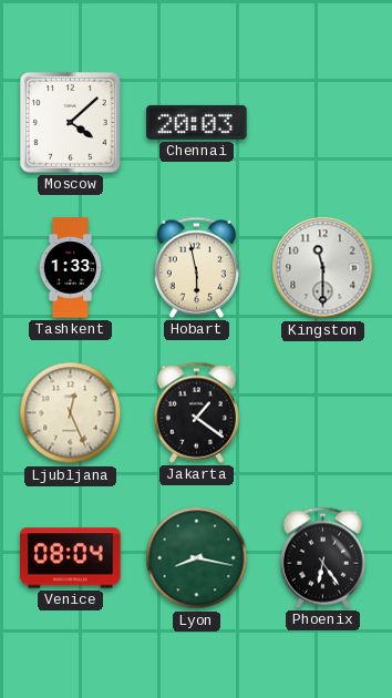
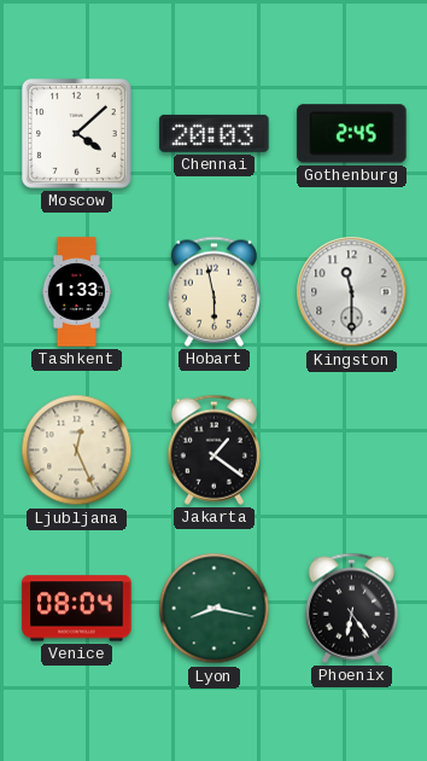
Gothenburg: none -> 2:45 (352, 134)
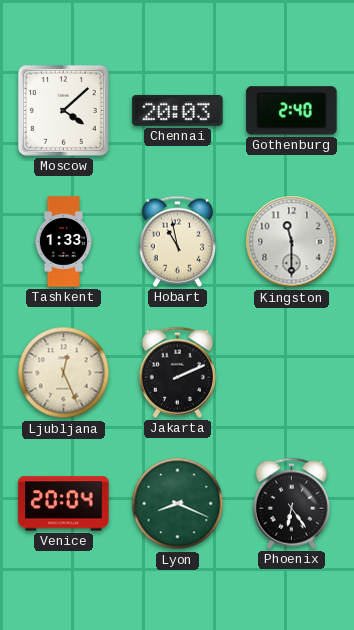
Gothenburg: 2:45 -> 2:40 (292, 111)
Hobart: 5:58 -> 10:58 (177, 241)
Jakarta: 1:21 -> 2:11 (177, 372)
Venice: 08:04 -> 20:04 (64, 504)
Lyon: 8:17 -> 8:19 (178, 504)
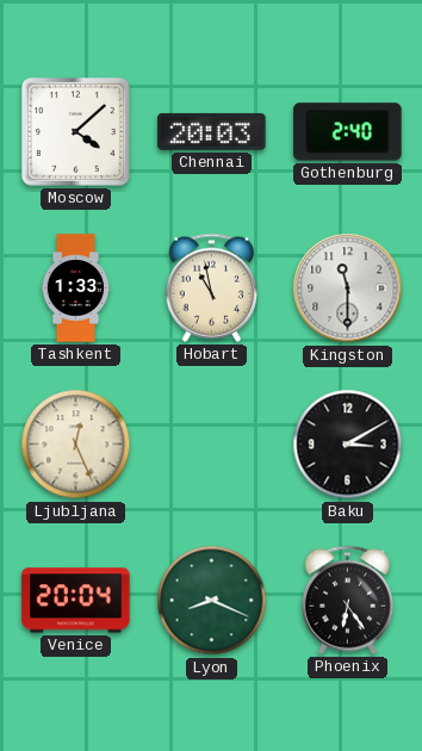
Jakarta: 2:11 -> none (177, 372)
Baku: none -> 3:10 (348, 445)
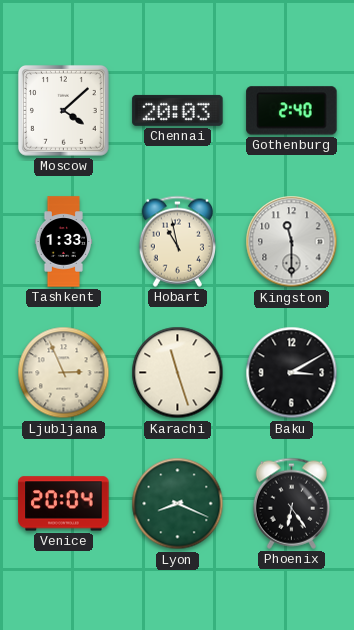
Ljubljana: 12:26 -> 2:56 (64, 373)
Karachi: none -> 11:27 (178, 373)
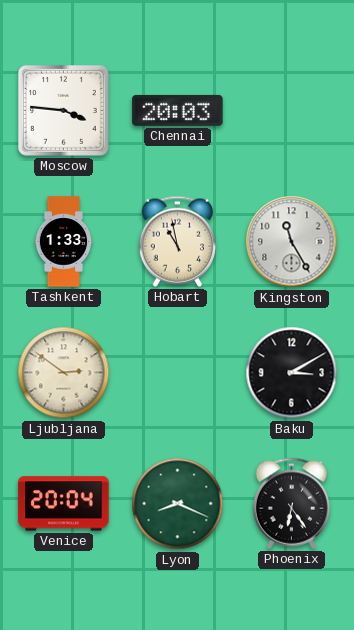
Moscow: 4:08 -> 3:46 (63, 110)
Gothenburg: 2:40 -> none (292, 111)
Kingston: 11:30 -> 11:25 (292, 242)
Ljubljana: 2:56 -> 2:51 (64, 373)
Karachi: 11:27 -> none (178, 373)
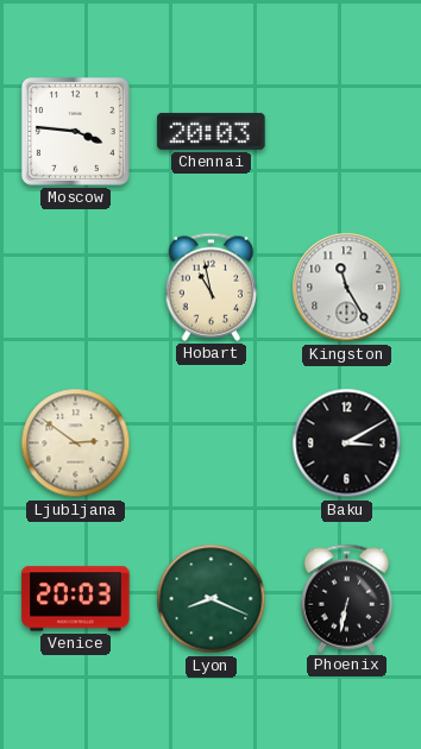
Tashkent: 1:33 -> none (64, 242)
Venice: 20:04 -> 20:03 (76, 599)
Phoenix: 6:24 -> 6:32 (346, 598)
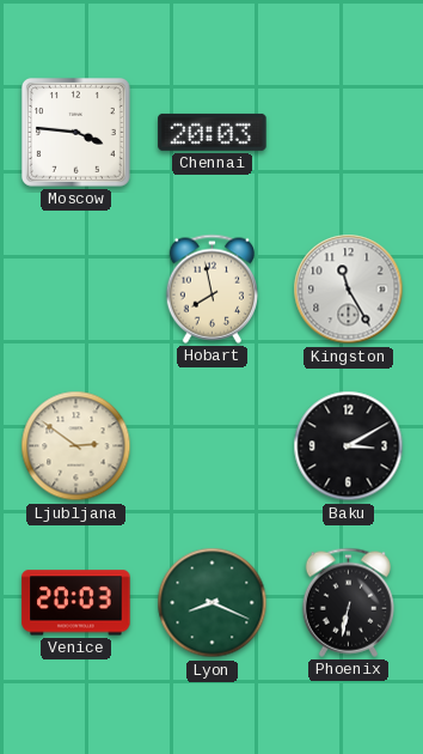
Hobart: 10:58 -> 7:58 (211, 288)
